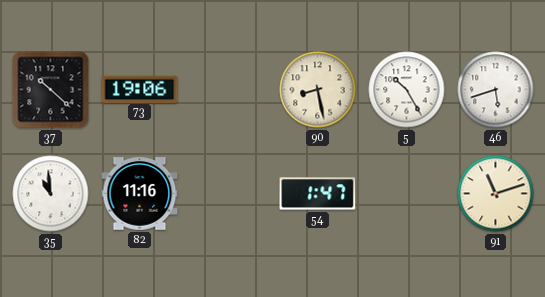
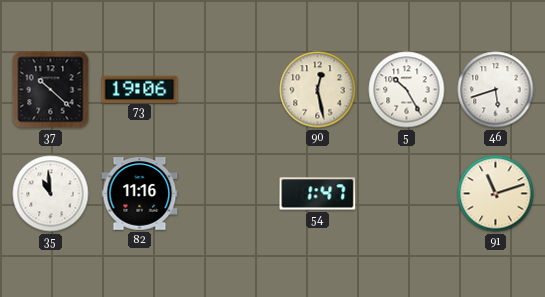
90: 8:28 -> 12:28 (318, 90)
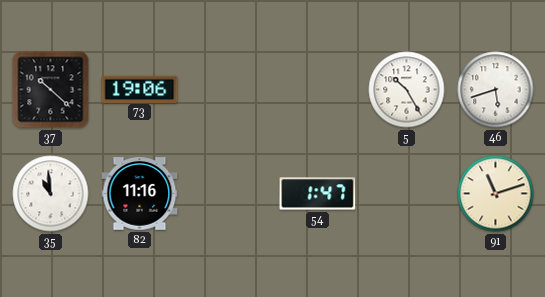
90: 12:28 -> none (318, 90)
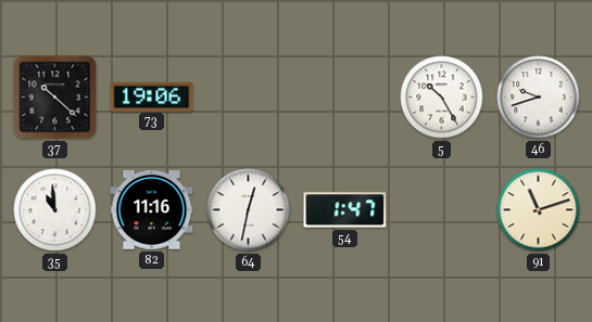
46: 5:42 -> 9:42 (539, 98)
64: none -> 12:32 (249, 210)
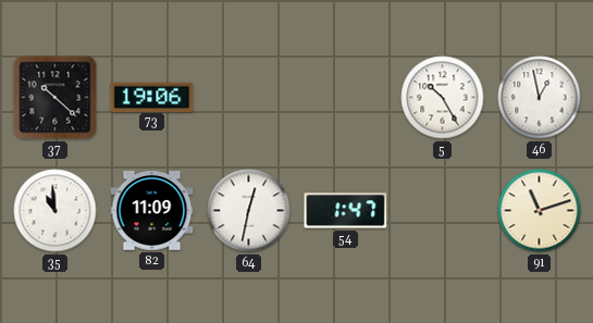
46: 9:42 -> 12:58 (540, 98)
82: 11:16 -> 11:09 (152, 211)
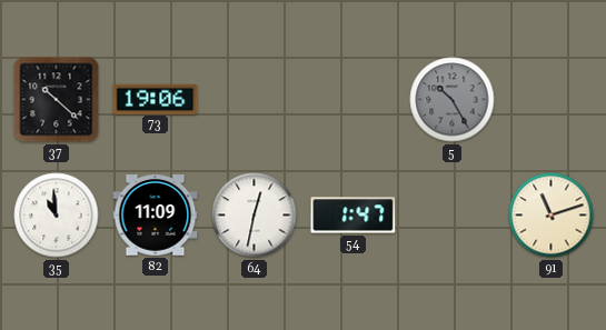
5 dial: white -> grey (453, 100)
46: 12:58 -> none (540, 98)
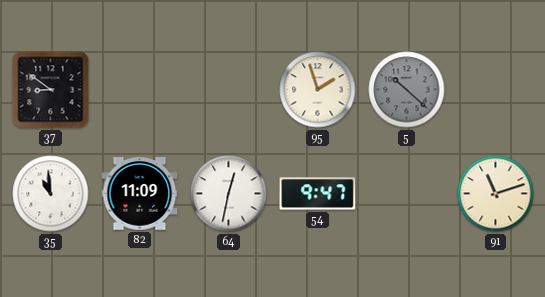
37: 10:22 -> 8:51 (51, 90)
73: 19:06 -> none (156, 99)
95: none -> 1:57 (318, 90)
5: 10:25 -> 10:22 (407, 90)
54: 1:47 -> 9:47 (318, 194)
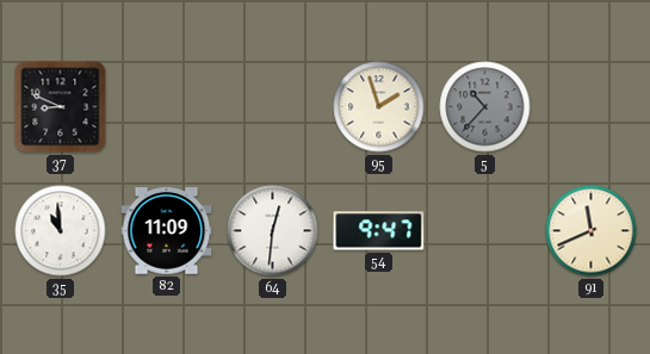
37: 8:51 -> 8:49 (61, 107)
5: 10:22 -> 10:37 (485, 107)
64: 12:32 -> 12:31 (273, 231)
91: 11:12 -> 11:41 (592, 231)
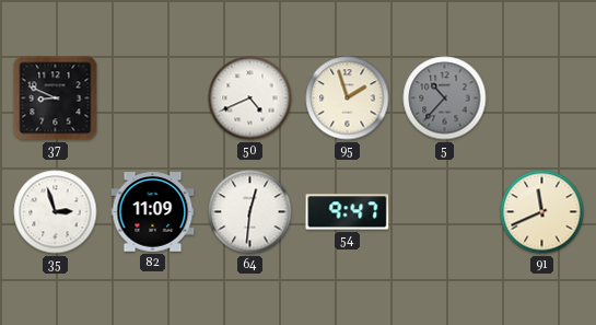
50: none -> 4:41 (250, 98)
35: 10:59 -> 2:57 (56, 212)
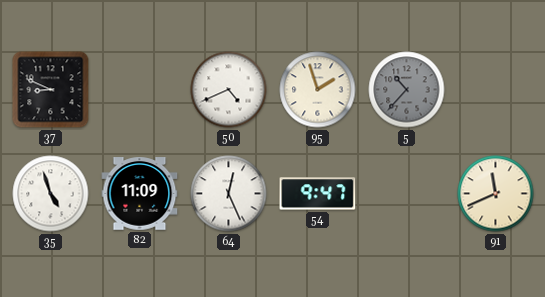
35: 2:57 -> 4:57 (51, 194)
64: 12:31 -> 12:26 (229, 194)
